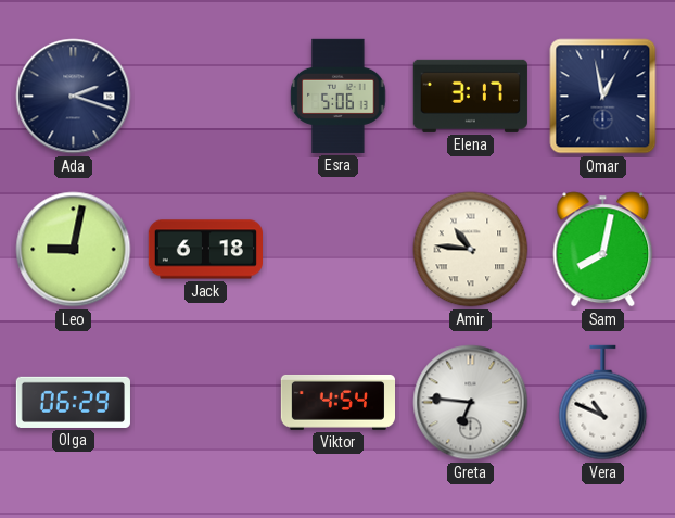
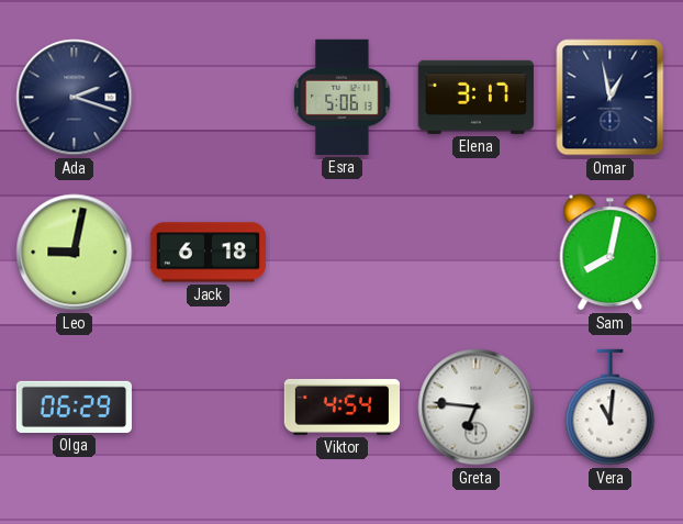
Amir: 10:46 -> none (471, 250)
Vera: 10:49 -> 11:01 (611, 408)
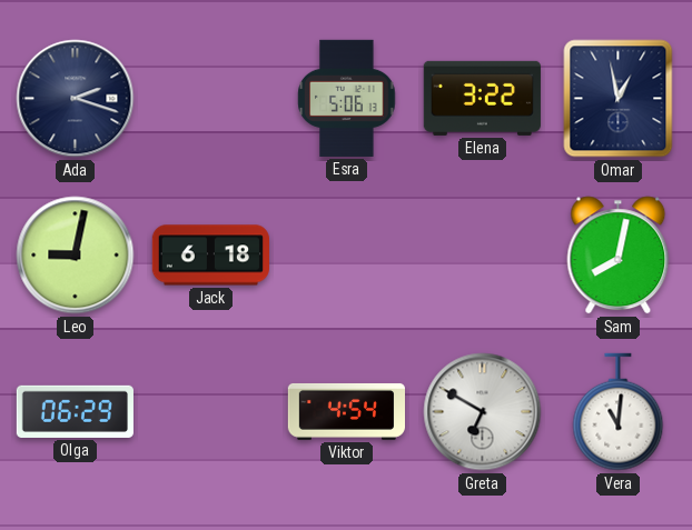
Elena: 3:17 -> 3:22 (482, 98)
Greta: 6:46 -> 6:50 (483, 412)
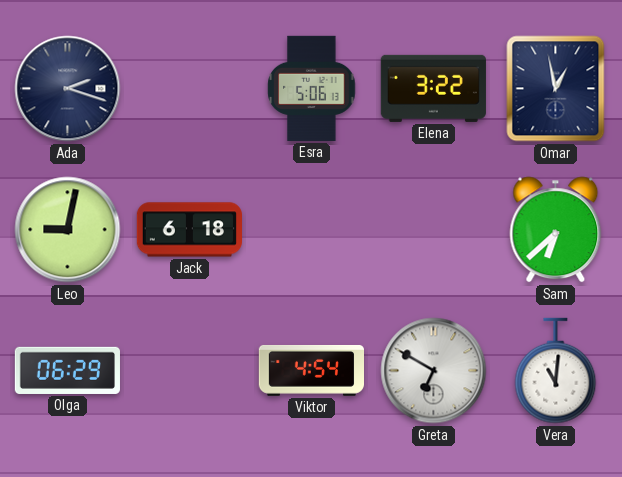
Sam: 8:02 -> 6:38 (556, 230)
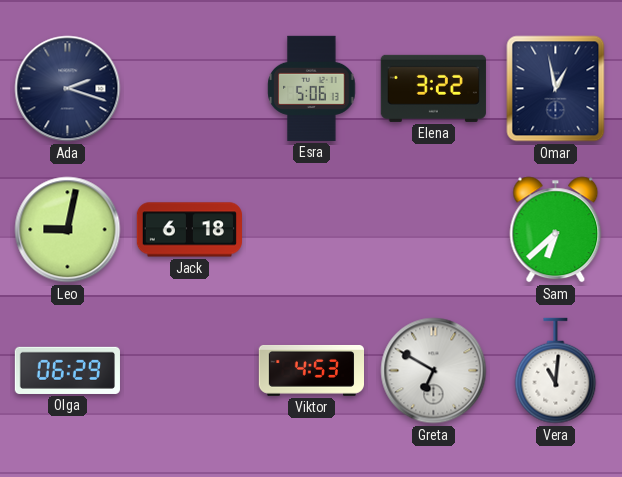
Viktor: 4:54 -> 4:53 (311, 370)
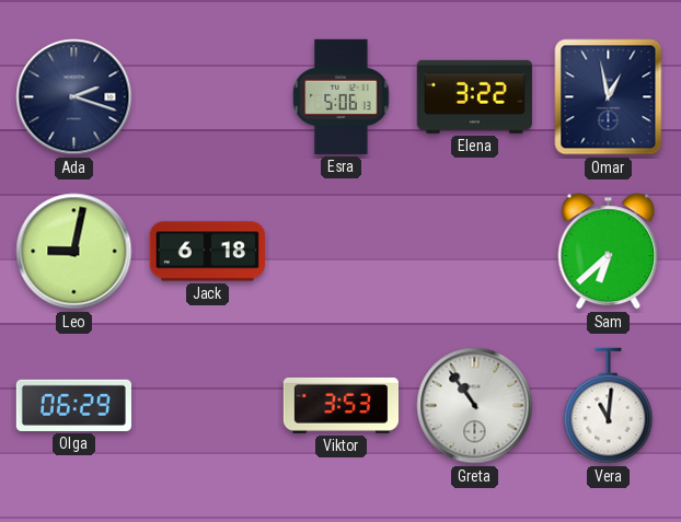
Viktor: 4:53 -> 3:53 (340, 405)
Greta: 6:50 -> 10:54 (475, 406)
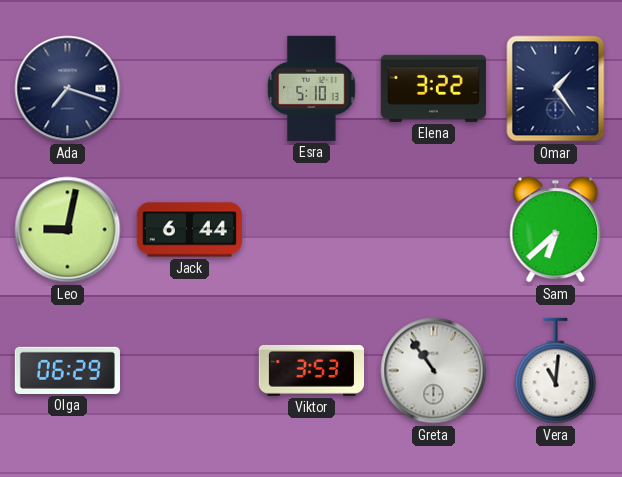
Ada: 2:18 -> 7:18 (68, 89)
Esra: 5:06 -> 5:10 (312, 88)
Omar: 12:58 -> 1:24 (556, 89)
Jack: 6:18 -> 6:44 (189, 230)
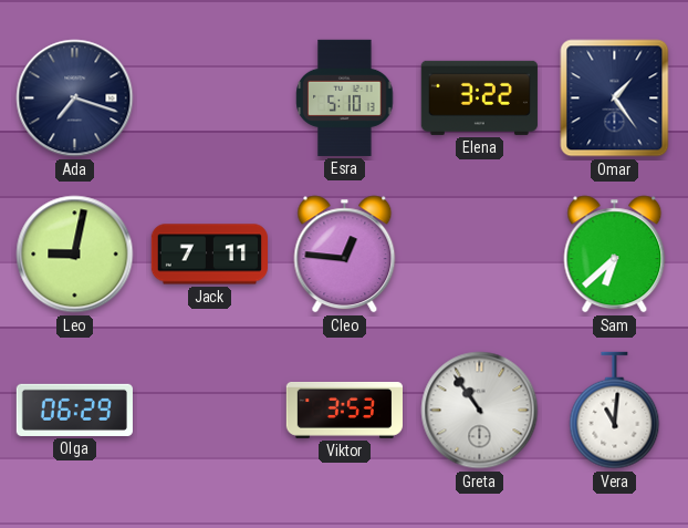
Jack: 6:44 -> 7:11 (209, 255)
Cleo: none -> 12:46 (345, 255)
